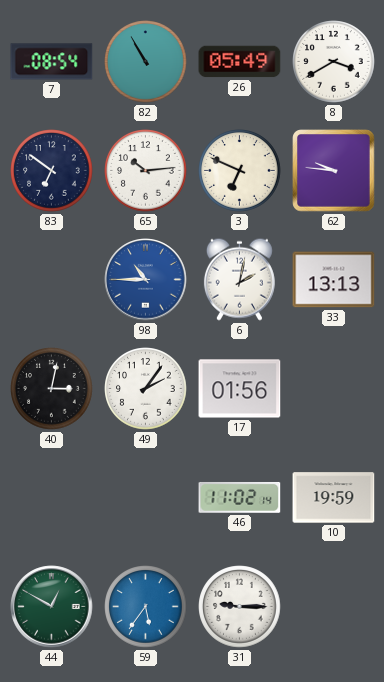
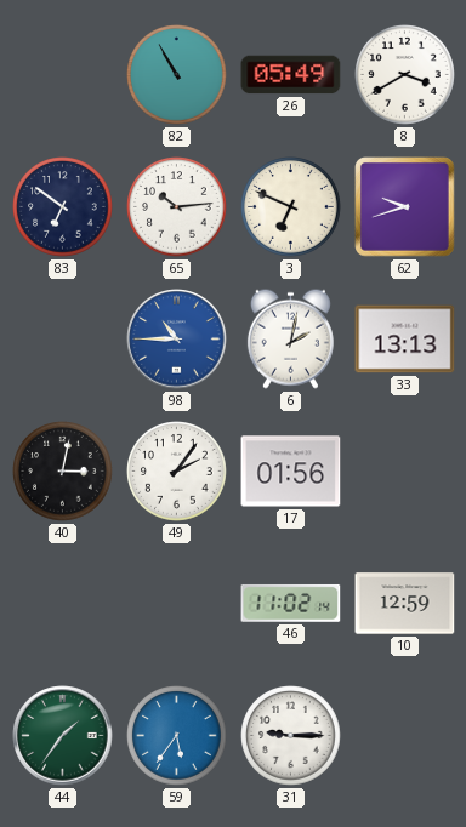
7: 08:54 -> none (52, 62)
62: 9:46 -> 9:42 (405, 207)
10: 19:59 -> 12:59 (405, 604)
44: 12:50 -> 1:36 (63, 736)
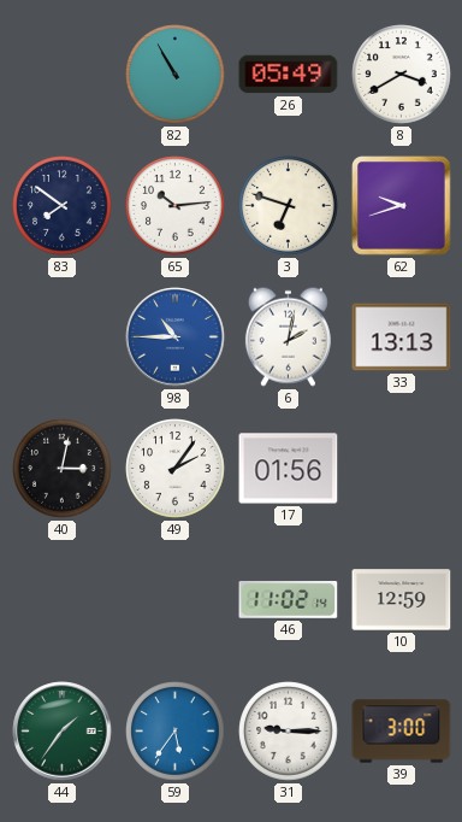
83: 6:51 -> 7:51 (63, 206)
3: 6:49 -> 6:48 (289, 206)
39: none -> 3:00 (402, 732)
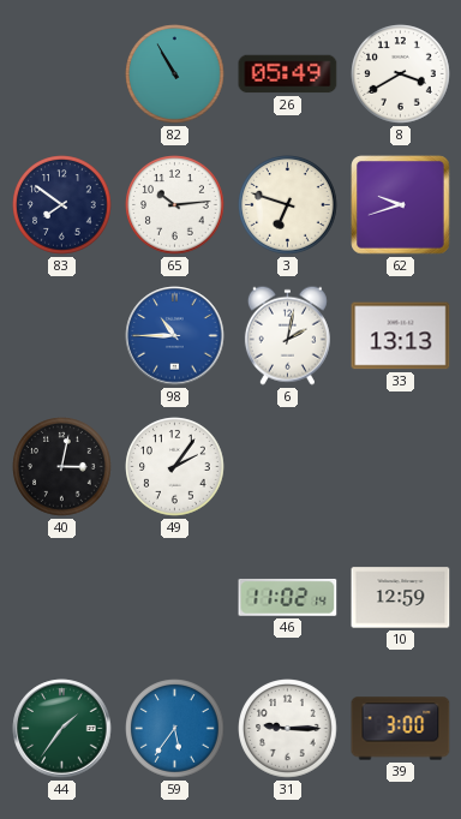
17: 01:56 -> none (289, 469)
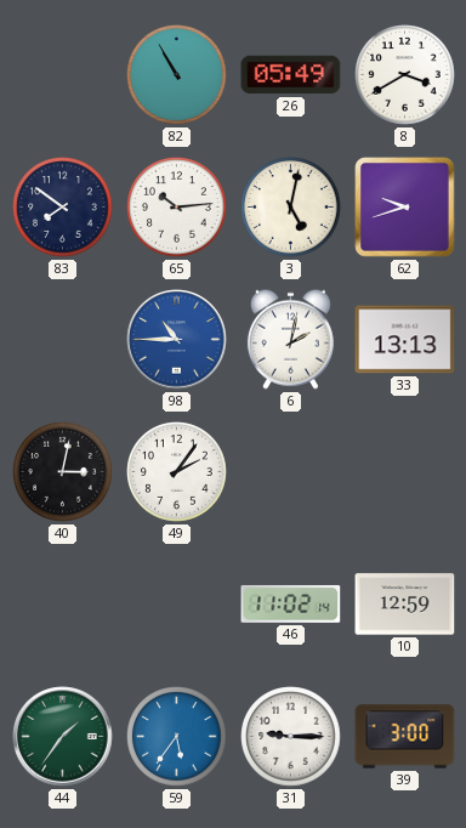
3: 6:48 -> 5:02 (291, 208)
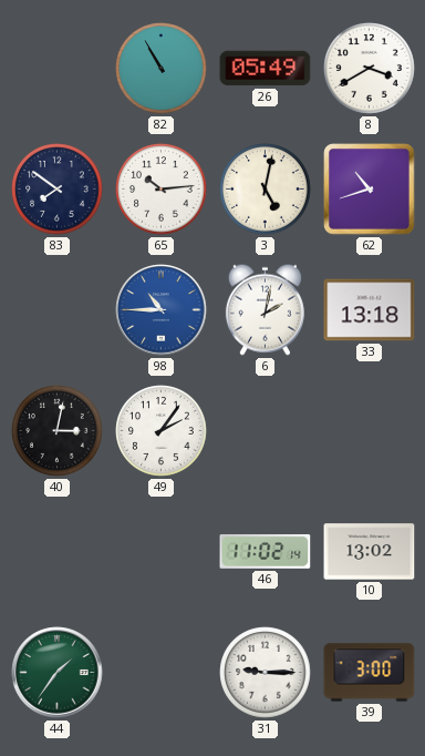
62: 9:42 -> 10:42 (370, 190)
33: 13:13 -> 13:18 (370, 310)
10: 12:59 -> 13:02 (370, 552)
59: 5:36 -> none (177, 737)
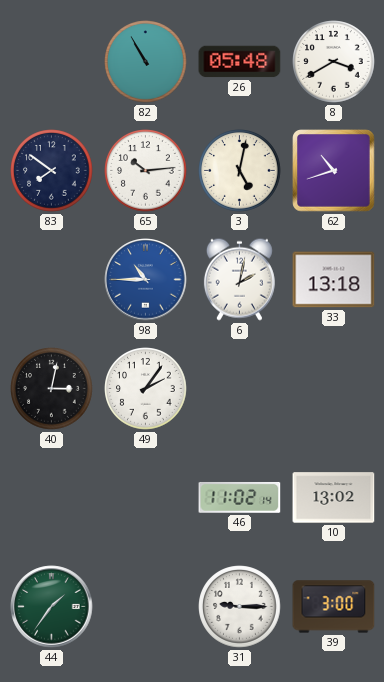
26: 05:49 -> 05:48 (240, 62)
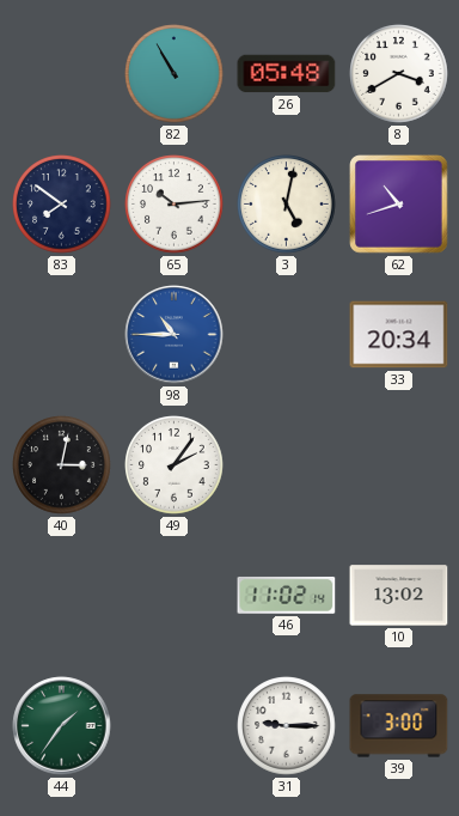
6: 2:02 -> none (239, 279)
33: 13:18 -> 20:34 (399, 335)
